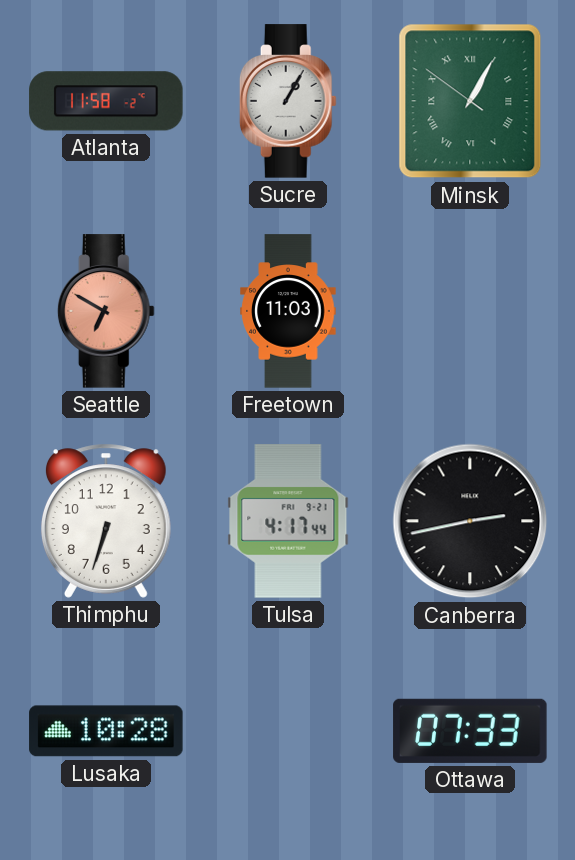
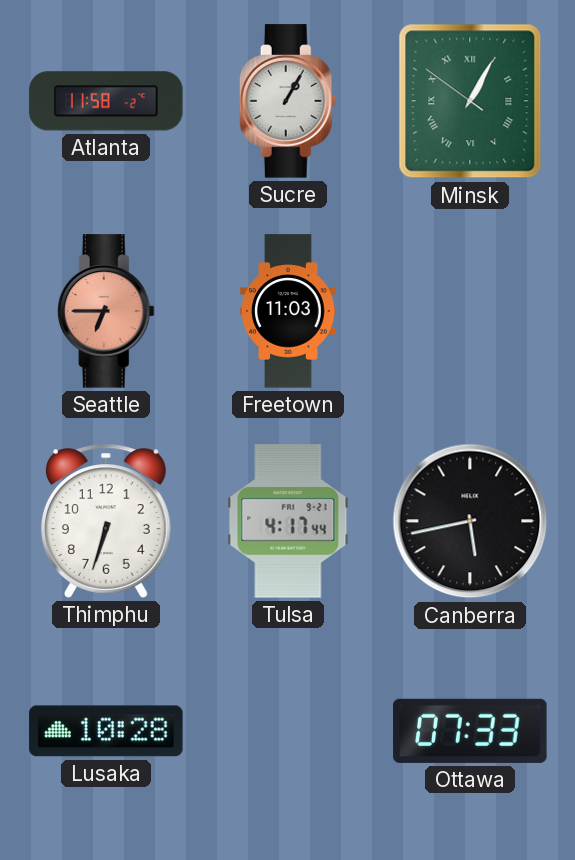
Seattle: 6:50 -> 6:45 (106, 311)
Canberra: 2:43 -> 5:43 (470, 521)
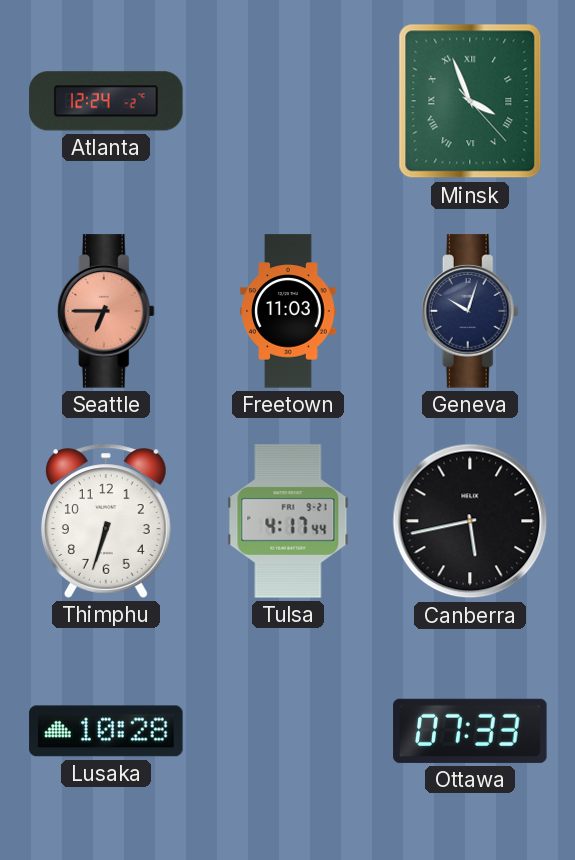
Atlanta: 11:58 -> 12:24 (106, 101)
Sucre: 1:05 -> none (288, 101)
Minsk: 1:04 -> 3:56 (470, 101)
Geneva: none -> 10:03 (470, 311)
